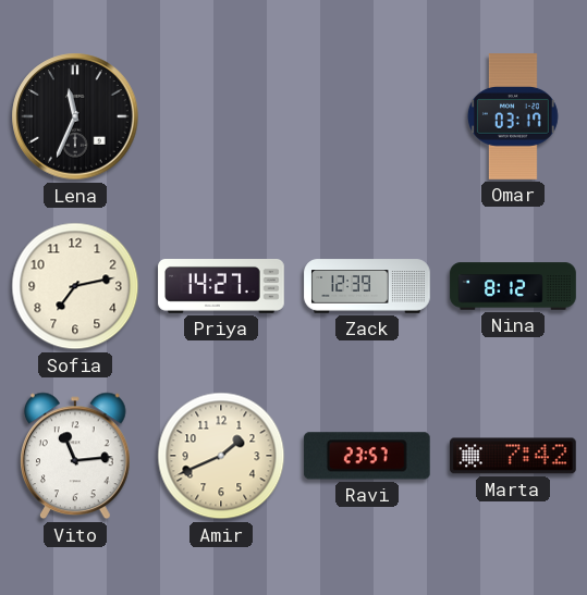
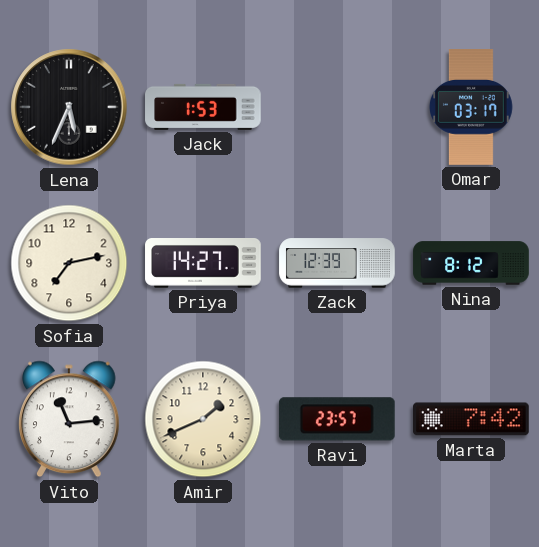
Lena: 11:34 -> 5:34 (69, 107)
Jack: none -> 1:53 (203, 107)
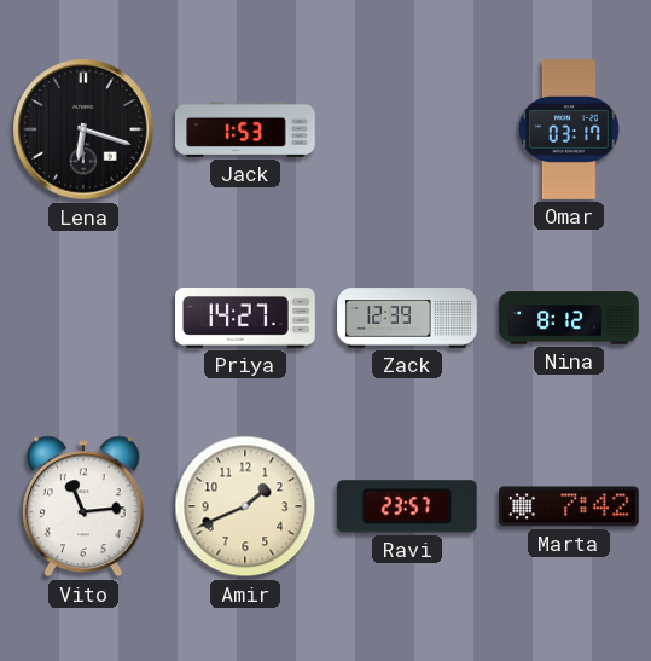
Lena: 5:34 -> 6:18 (83, 129)
Sofia: 7:13 -> none (69, 263)
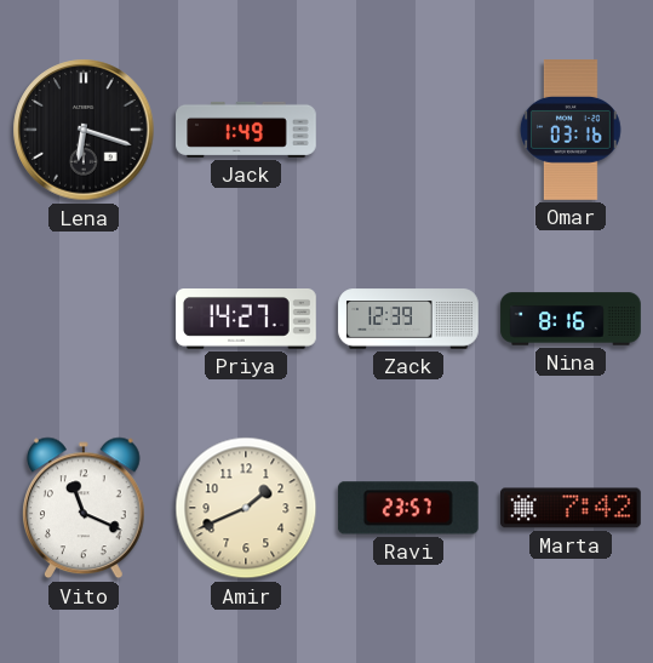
Jack: 1:53 -> 1:49 (246, 130)
Omar: 03:17 -> 03:16 (571, 130)
Nina: 8:12 -> 8:16 (571, 319)
Vito: 11:14 -> 11:19 (85, 508)
